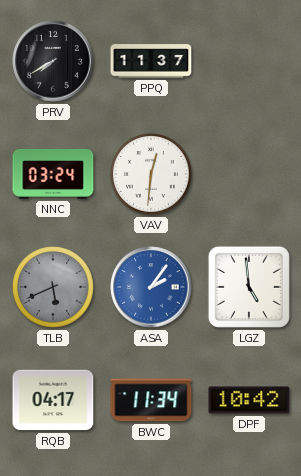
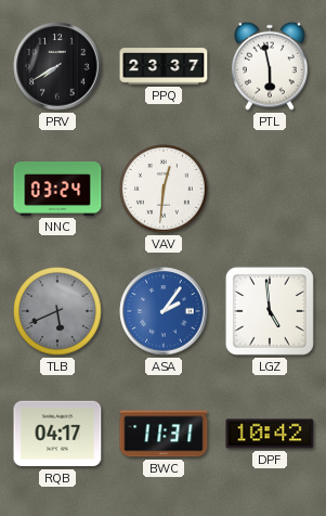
PPQ: 11:37 -> 23:37 (164, 66)
PTL: none -> 5:58 (270, 66)
BWC: 11:34 -> 11:31 (164, 434)
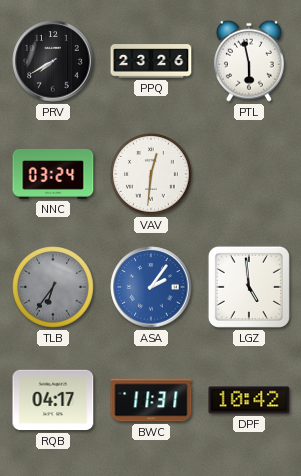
PPQ: 23:37 -> 23:26 (151, 61)
TLB: 5:41 -> 6:36 (54, 288)
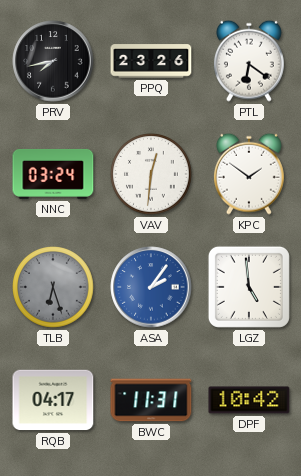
PRV: 7:40 -> 7:43 (53, 61)
PTL: 5:58 -> 6:21 (249, 61)
KPC: none -> 1:51 (249, 174)
TLB: 6:36 -> 6:27 (54, 288)
